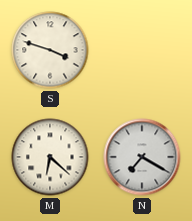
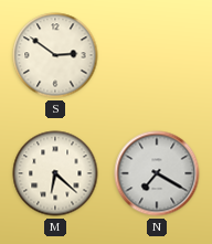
S: 3:48 -> 2:51 (55, 55)
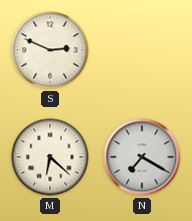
S: 2:51 -> 2:49 (50, 50)
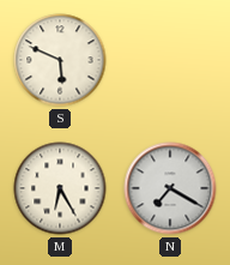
S: 2:49 -> 5:49 (60, 60)
M: 6:22 -> 6:25 (60, 188)
